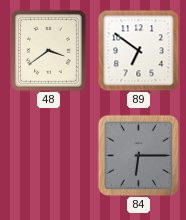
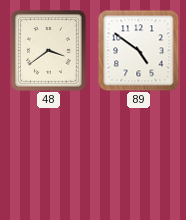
89: 6:51 -> 4:51 (138, 50)
84: 6:15 -> none (138, 155)
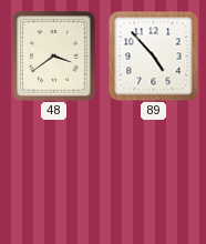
89: 4:51 -> 4:53 (153, 55)
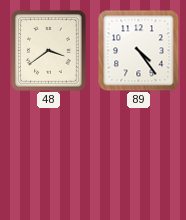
89: 4:53 -> 4:24 (138, 50)
